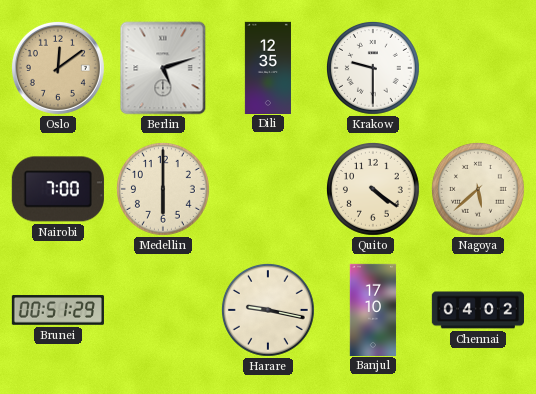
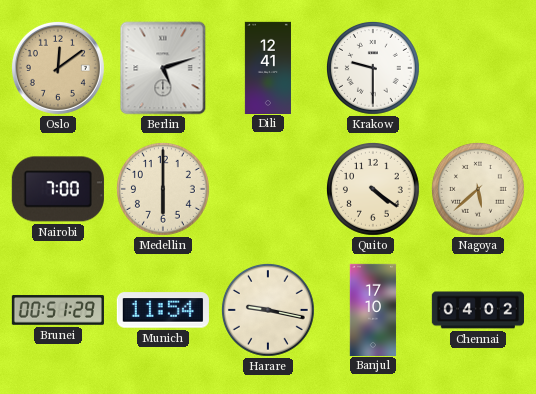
Dili: 12:35 -> 12:41 (268, 67)
Munich: none -> 11:54 (163, 310)
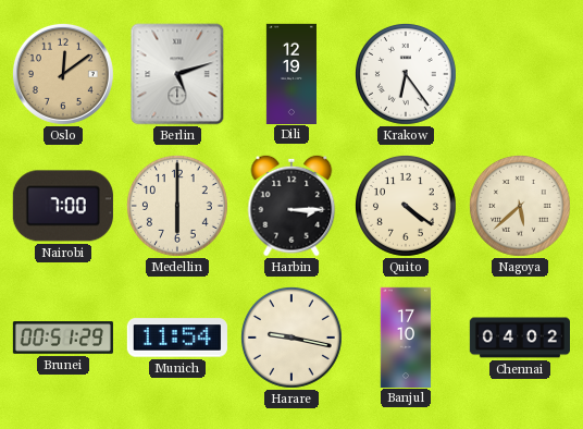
Dili: 12:41 -> 12:19 (291, 73)
Krakow: 9:30 -> 6:24 (406, 74)
Harbin: none -> 3:15 (291, 206)
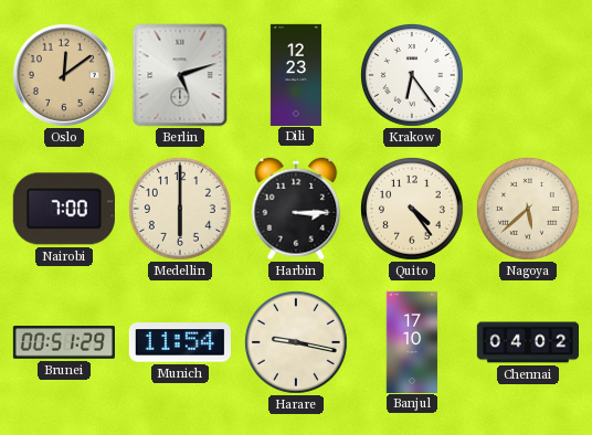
Dili: 12:19 -> 12:23 (296, 74)
Quito: 4:21 -> 4:24 (412, 209)
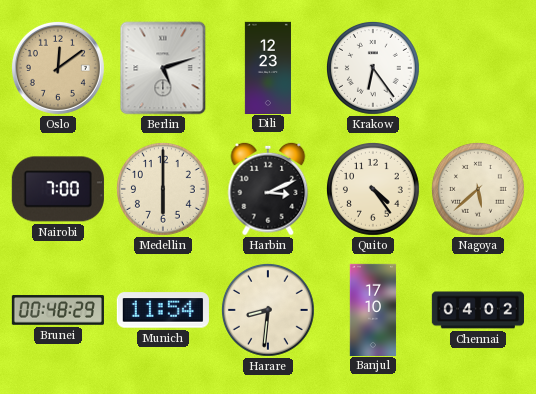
Harbin: 3:15 -> 3:11 (268, 189)
Brunei: 00:51 -> 00:48 (58, 310)
Harare: 9:17 -> 8:31 (268, 310)
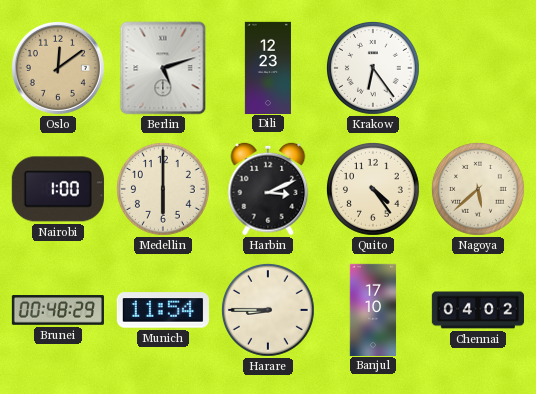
Nairobi: 7:00 -> 1:00 (58, 189)
Harare: 8:31 -> 8:45 (268, 310)
